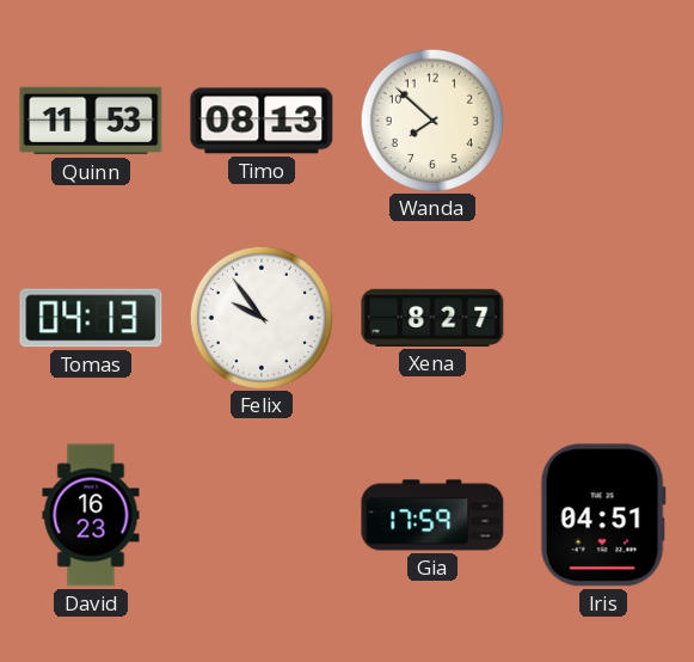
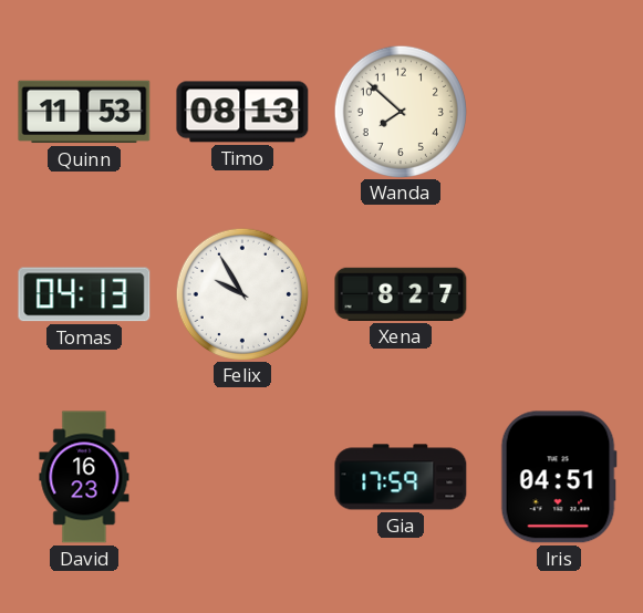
Felix: 9:54 -> 9:55 (241, 293)
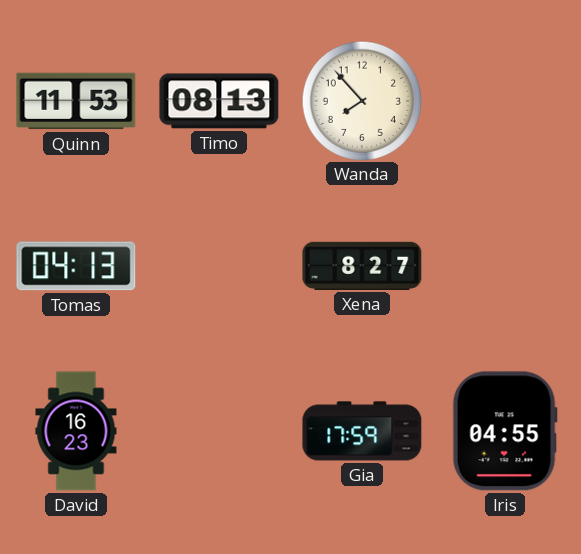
Wanda: 7:52 -> 7:53 (361, 100)
Felix: 9:55 -> none (241, 293)
Iris: 04:51 -> 04:55 (505, 431)
